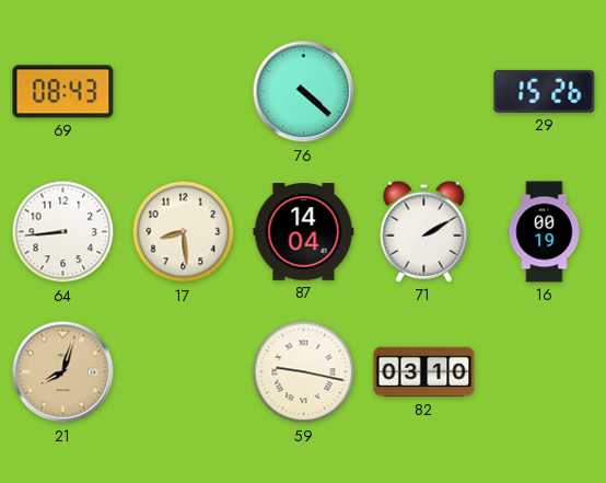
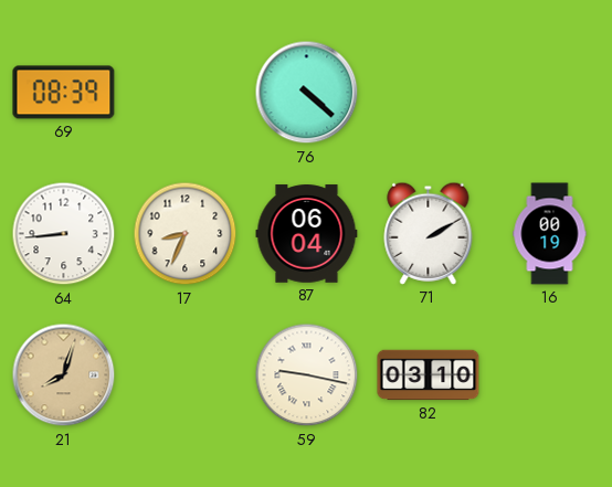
69: 08:43 -> 08:39 (64, 93)
29: 15:26 -> none (545, 91)
17: 8:29 -> 8:34 (186, 234)
87: 14:04 -> 06:04 (307, 234)
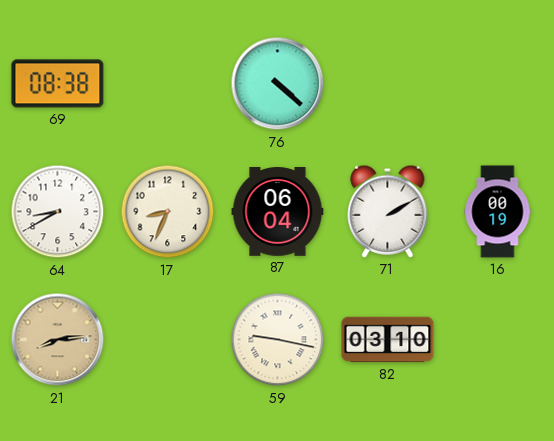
69: 08:39 -> 08:38 (58, 84)
64: 8:44 -> 8:40 (58, 212)
21: 8:03 -> 8:14 (58, 340)
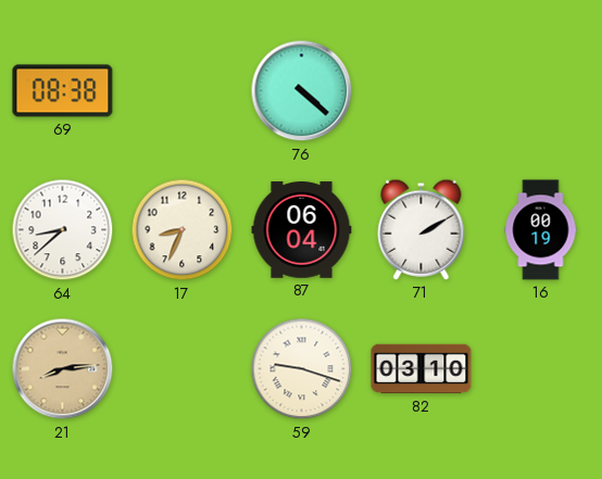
64: 8:40 -> 8:38 (63, 230)
59: 9:17 -> 9:18 (302, 369)
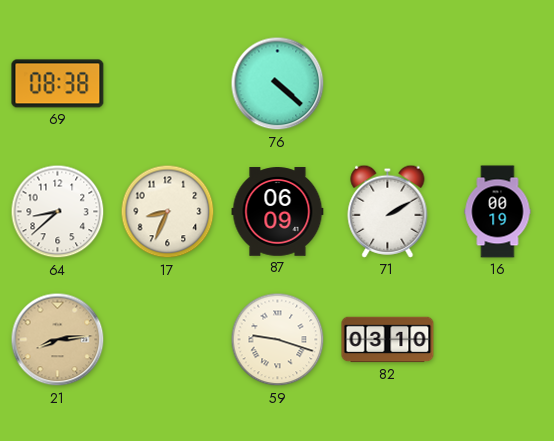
87: 06:04 -> 06:09 (278, 212)
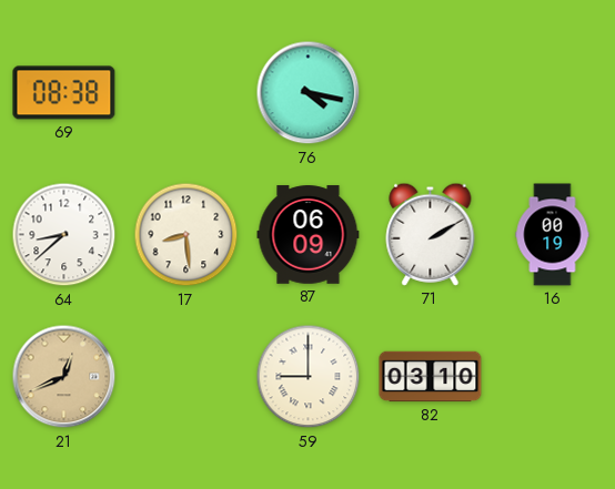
76: 4:22 -> 4:17 (309, 93)
17: 8:34 -> 8:29 (186, 235)
21: 8:14 -> 12:41 (64, 377)
59: 9:18 -> 9:00 (309, 377)
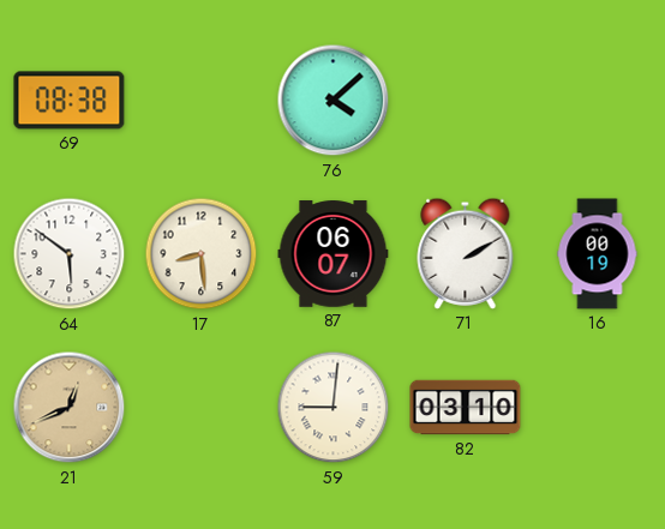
76: 4:17 -> 4:08 (334, 101)
64: 8:38 -> 5:51 (70, 254)
87: 06:09 -> 06:07 (334, 254)
59: 9:00 -> 9:01 (334, 408)
